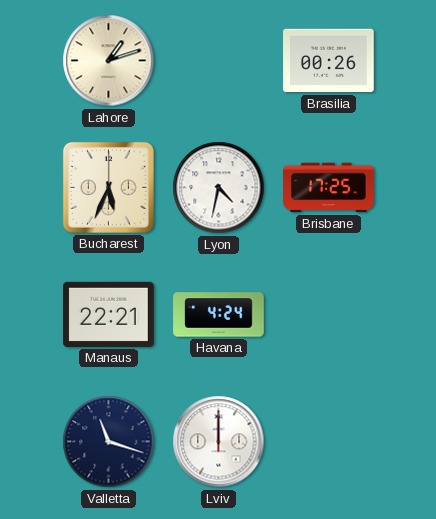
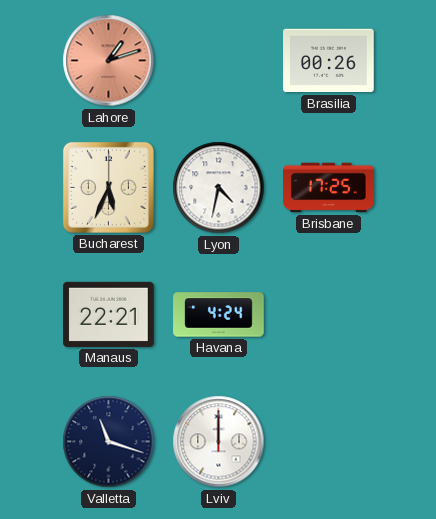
Lahore dial: cream -> salmon (109, 61)
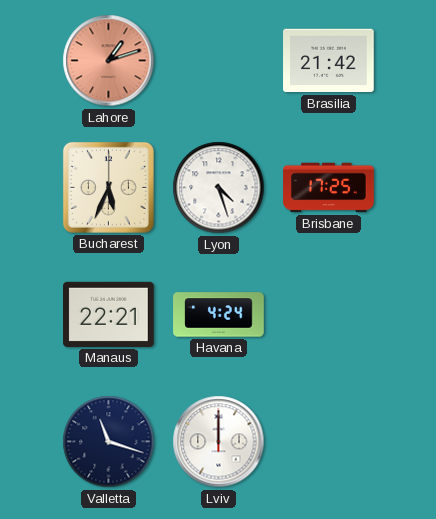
Brasilia: 00:26 -> 21:42 (329, 61)
Lyon: 4:32 -> 4:27 (219, 188)
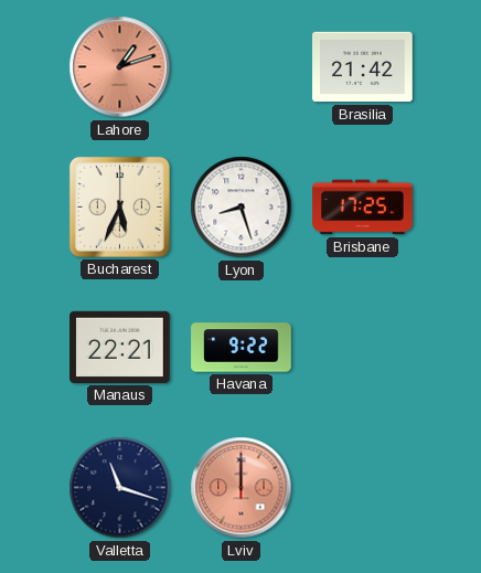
Lyon: 4:27 -> 8:27 (242, 208)
Havana: 4:24 -> 9:22 (242, 348)
Lviv dial: white -> salmon (242, 488)
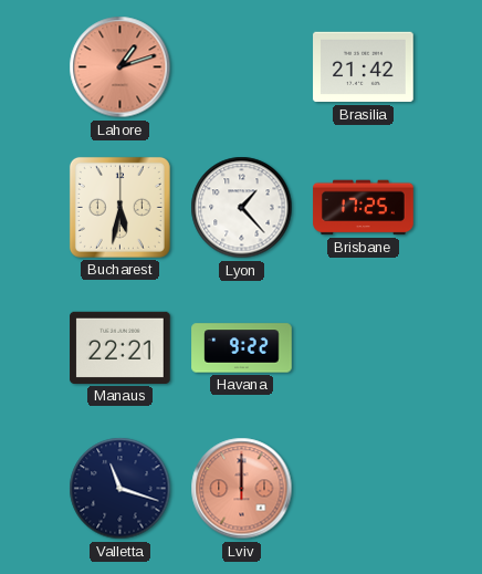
Bucharest: 5:34 -> 5:32 (119, 207)
Lyon: 8:27 -> 1:23 (242, 208)
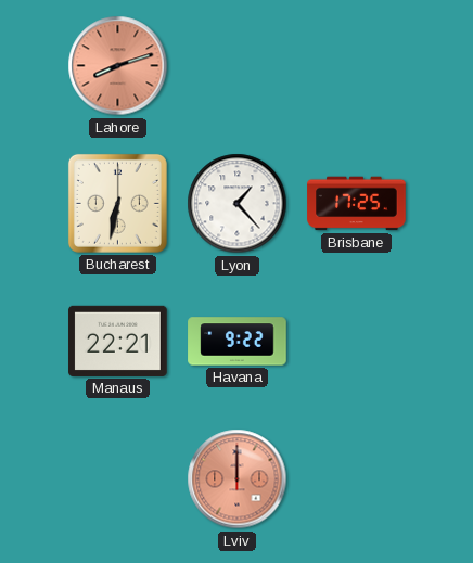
Lahore: 1:12 -> 8:12 (118, 66)
Brasilia: 21:42 -> none (364, 67)
Bucharest: 5:32 -> 6:32 (117, 203)
Valletta: 11:18 -> none (120, 489)
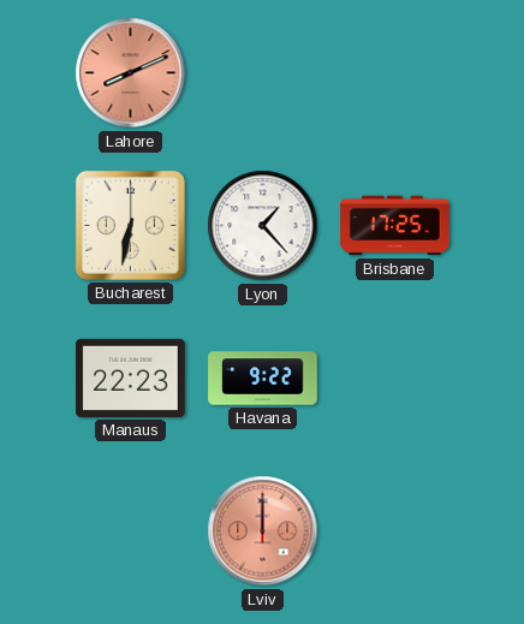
Lahore: 8:12 -> 8:11 (131, 73)
Manaus: 22:21 -> 22:23 (131, 378)
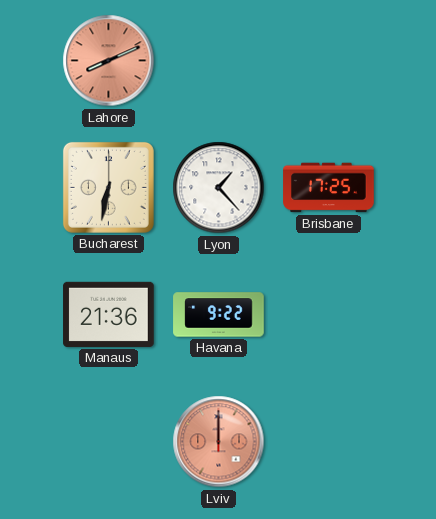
Manaus: 22:23 -> 21:36 (109, 314)
